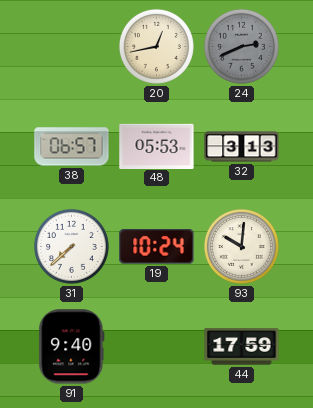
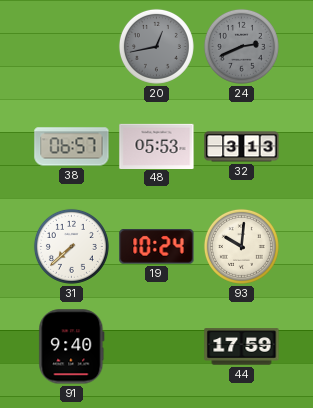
20 dial: cream -> grey (156, 46)
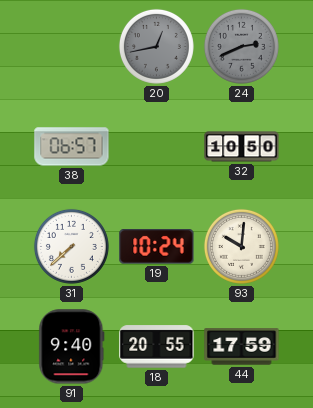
48: 05:53 -> none (157, 146)
32: 3:13 -> 10:50 (242, 147)
18: none -> 20:55 (157, 347)
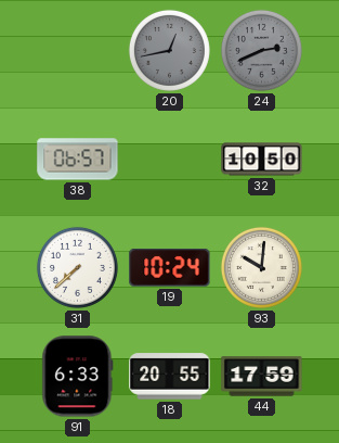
91: 9:40 -> 6:33 (78, 377)
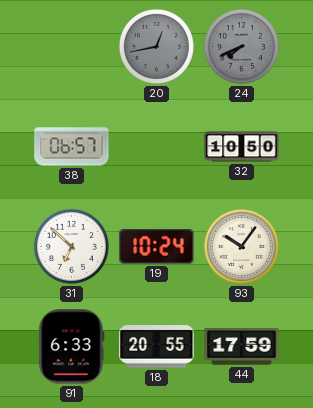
24: 2:41 -> 7:41 (241, 46)
31: 7:38 -> 6:52 (71, 246)
93: 10:01 -> 10:06 (241, 246)
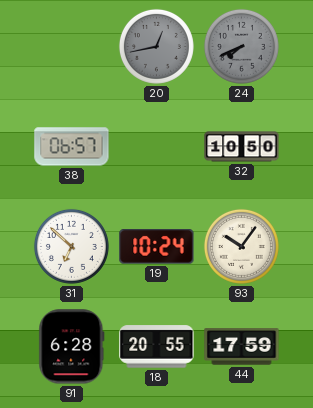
91: 6:33 -> 6:28 (72, 347)
